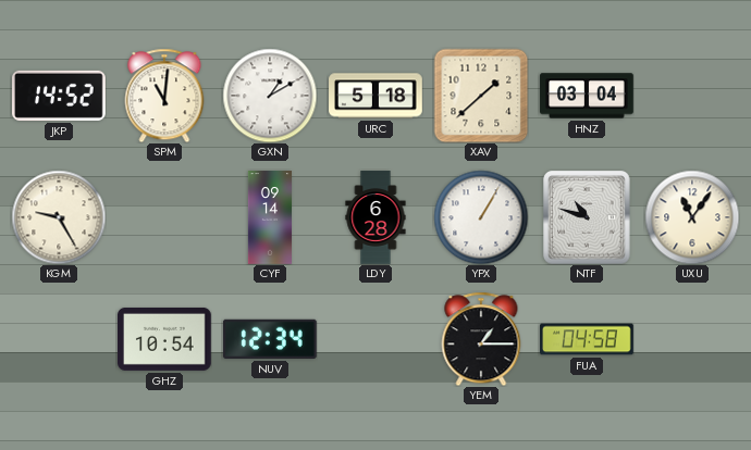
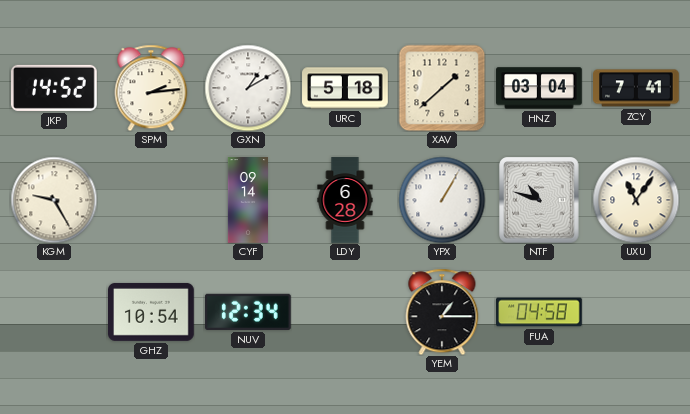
SPM: 11:01 -> 2:14 (151, 88)
ZCY: none -> 7:41 (636, 88)
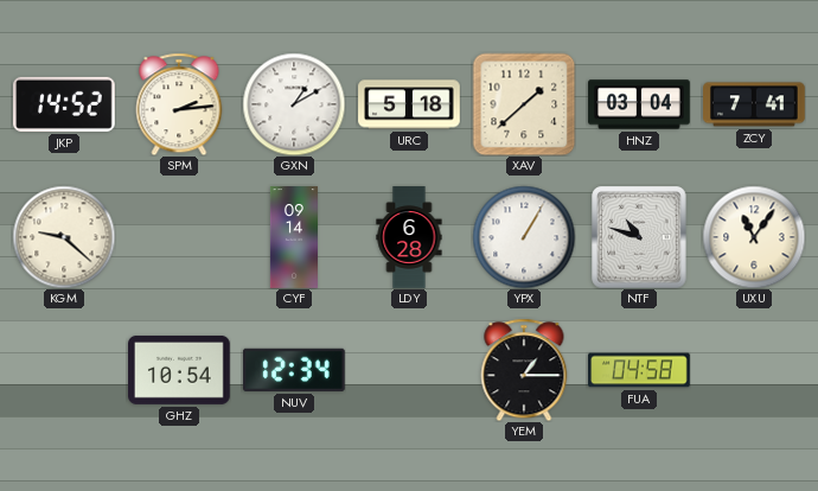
KGM: 9:25 -> 9:22 (64, 237)
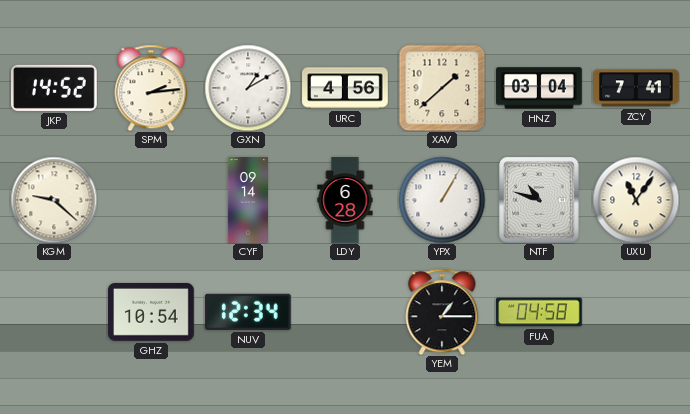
URC: 5:18 -> 4:56 (345, 88)
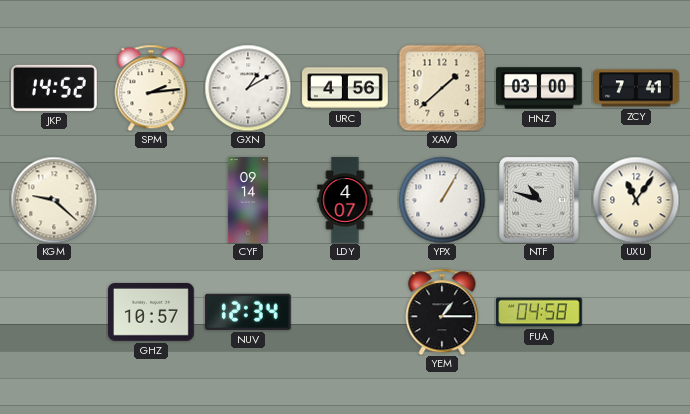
HNZ: 03:04 -> 03:00 (539, 88)
LDY: 6:28 -> 4:07 (345, 200)
GHZ: 10:54 -> 10:57 (152, 312)
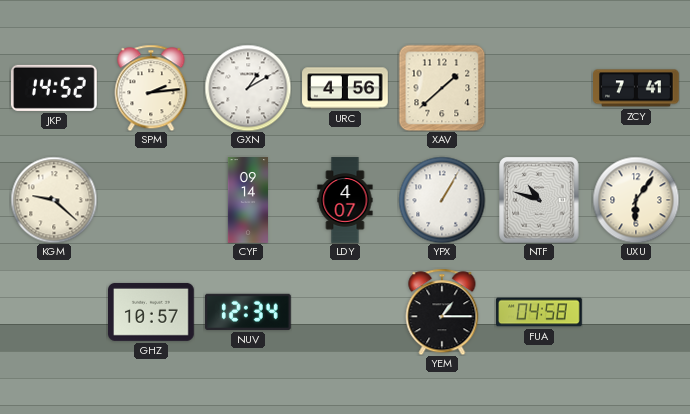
HNZ: 03:00 -> none (539, 88)
UXU: 11:06 -> 6:06 (636, 200)
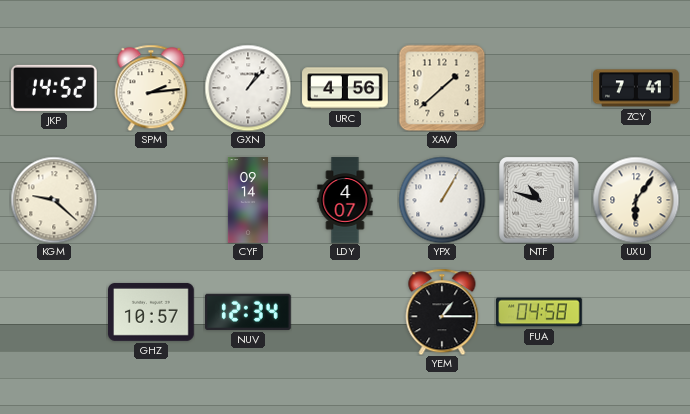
GXN: 1:10 -> 1:07 (248, 88)
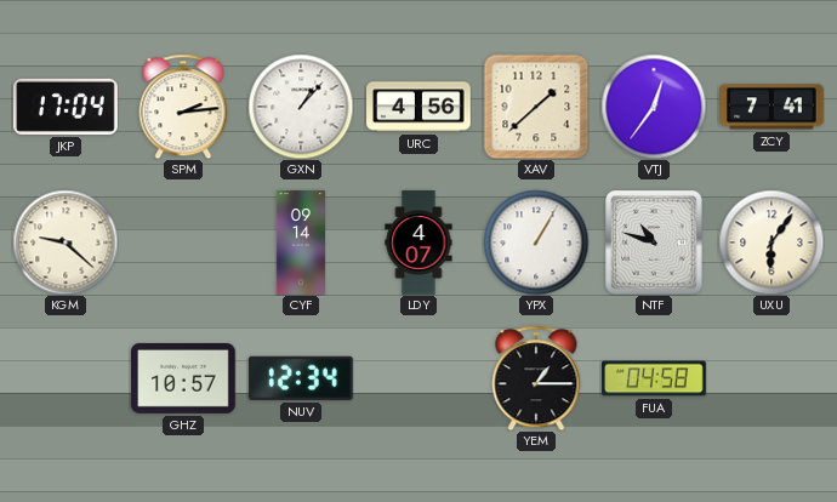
JKP: 14:52 -> 17:04 (67, 107)
VTJ: none -> 12:36 (654, 107)
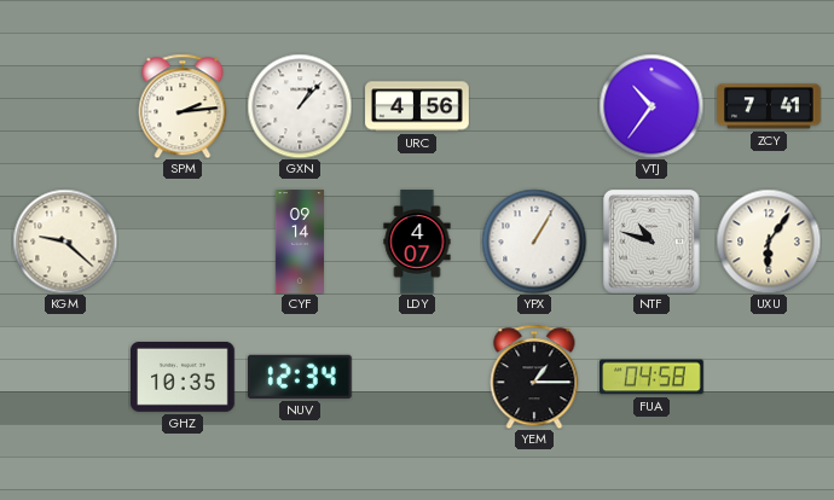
JKP: 17:04 -> none (67, 107)
XAV: 1:38 -> none (536, 107)
VTJ: 12:36 -> 10:36 (651, 106)
GHZ: 10:57 -> 10:35 (184, 377)
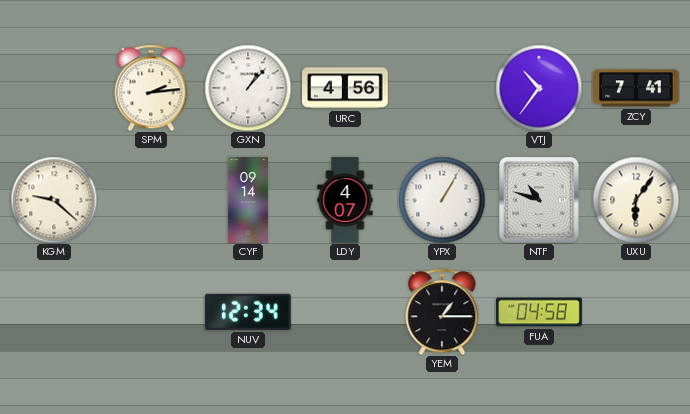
GHZ: 10:35 -> none (184, 377)
